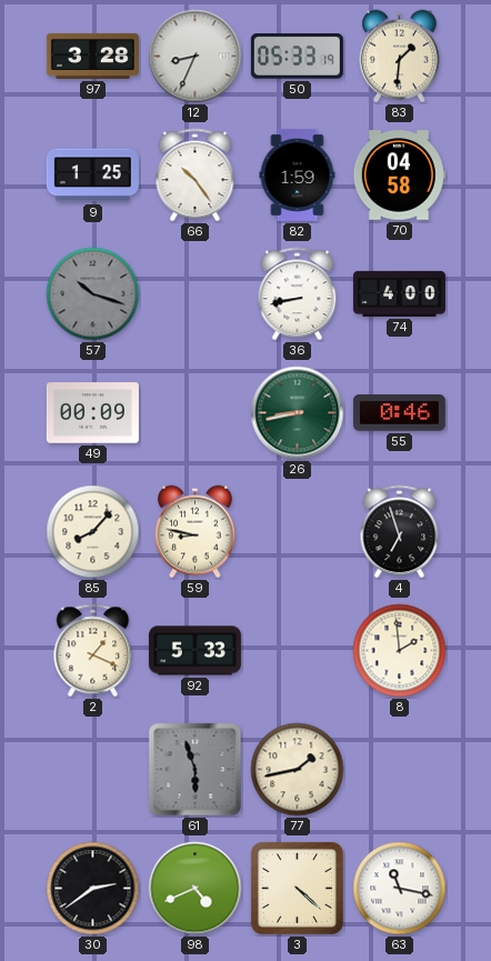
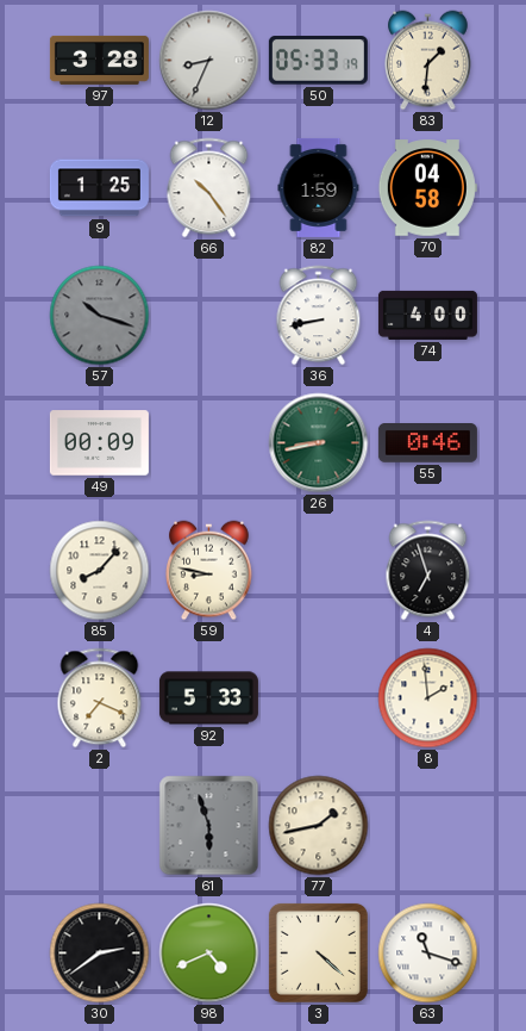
2: 1:19 -> 7:19 (100, 698)
63: 11:17 -> 11:18 (428, 954)
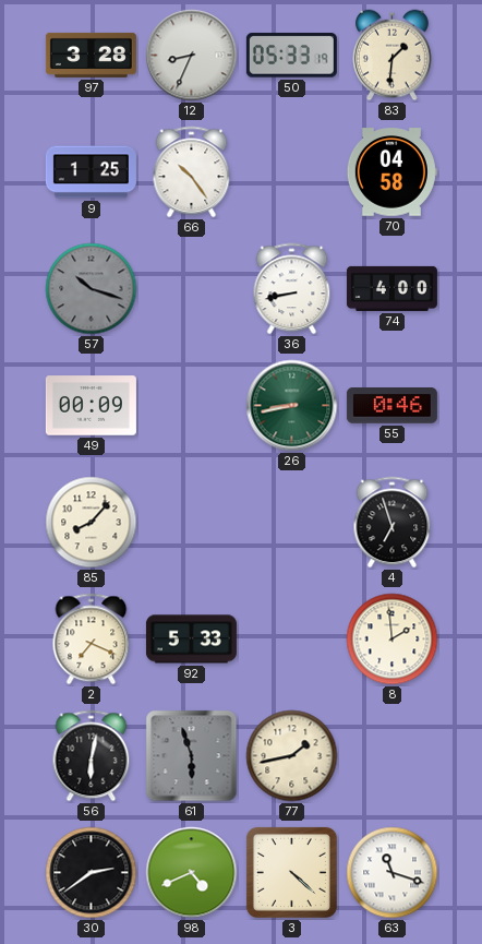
82: 1:59 -> none (319, 187)
59: 8:47 -> none (209, 571)
56: none -> 6:02 (92, 756)
